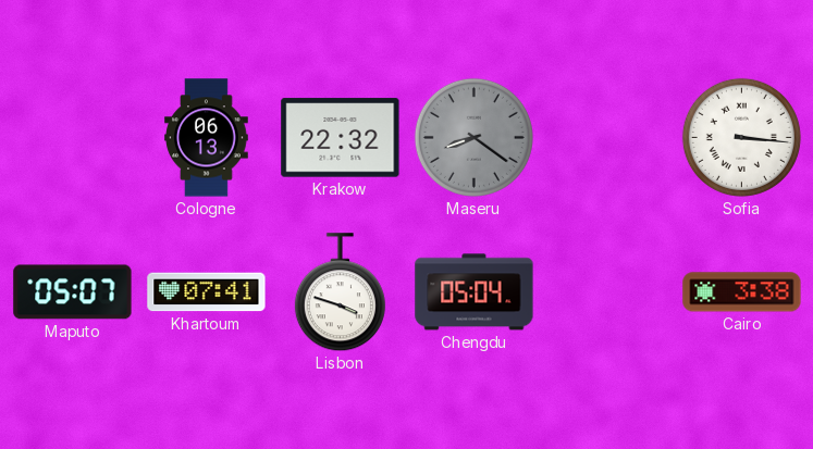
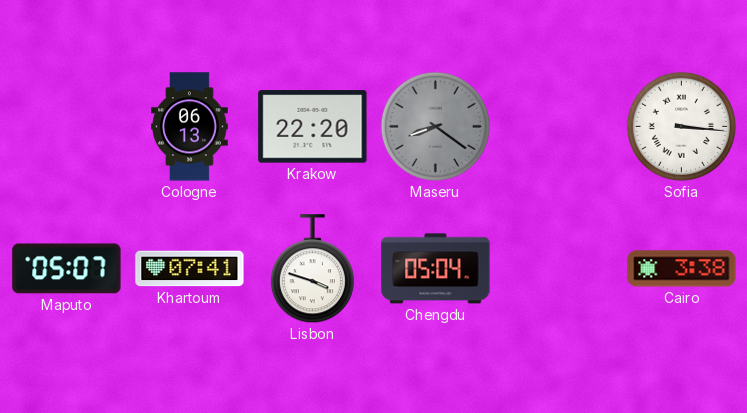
Krakow: 22:32 -> 22:20 (313, 127)
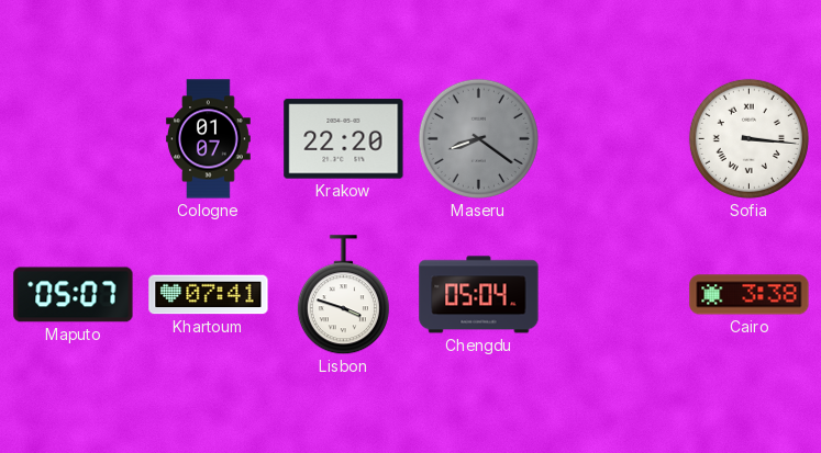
Cologne: 06:13 -> 01:07 (209, 139)
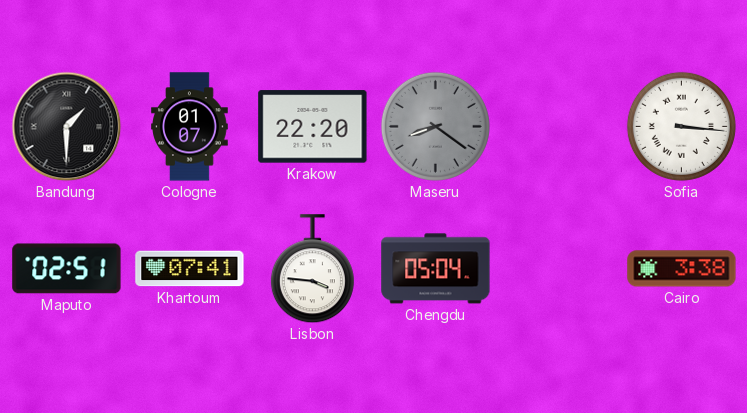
Bandung: none -> 1:30 (67, 127)
Maputo: 05:07 -> 02:51 (67, 269)
Lisbon: 3:48 -> 3:46 (312, 269)
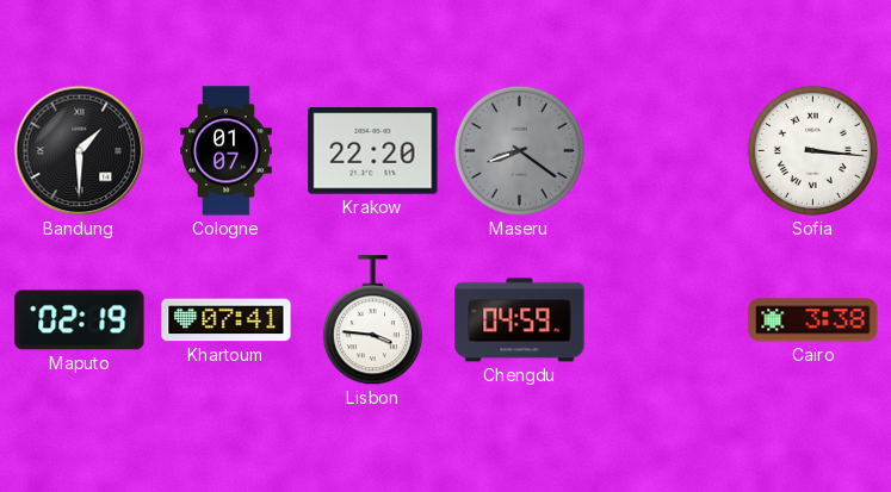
Maputo: 02:51 -> 02:19 (80, 320)
Chengdu: 05:04 -> 04:59 (520, 320)
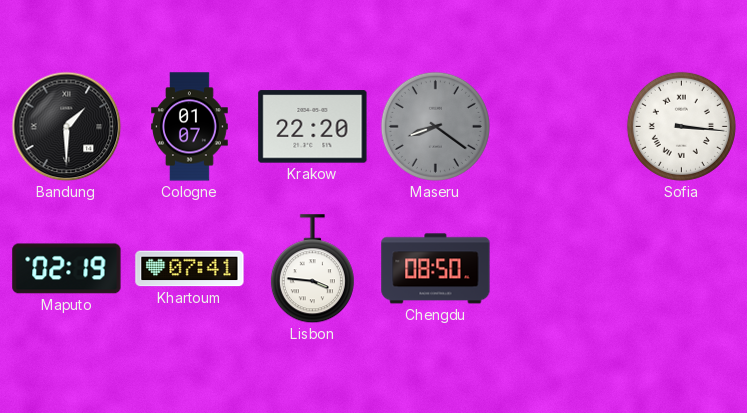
Chengdu: 04:59 -> 08:50 (436, 269)
Cairo: 3:38 -> none (813, 320)
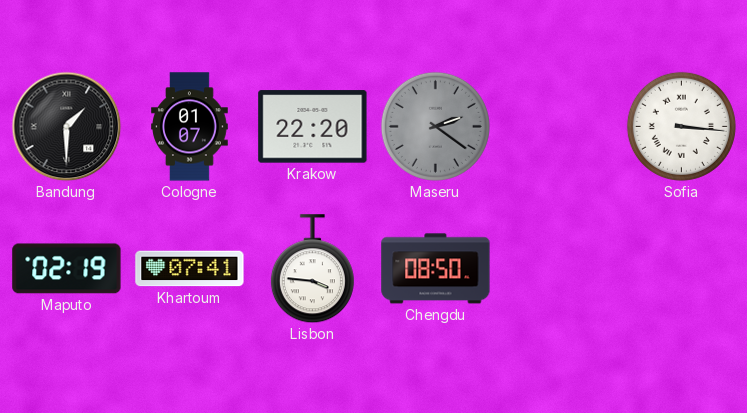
Maseru: 8:21 -> 2:21 (435, 126)
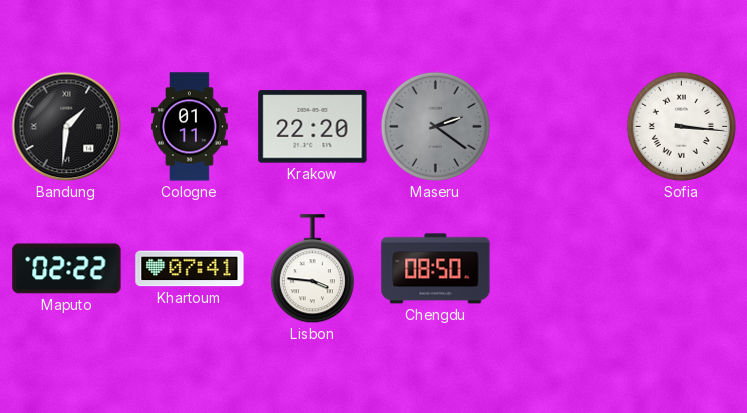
Bandung: 1:30 -> 1:31 (67, 127)
Cologne: 01:07 -> 01:11 (190, 127)
Maputo: 02:19 -> 02:22 (67, 269)
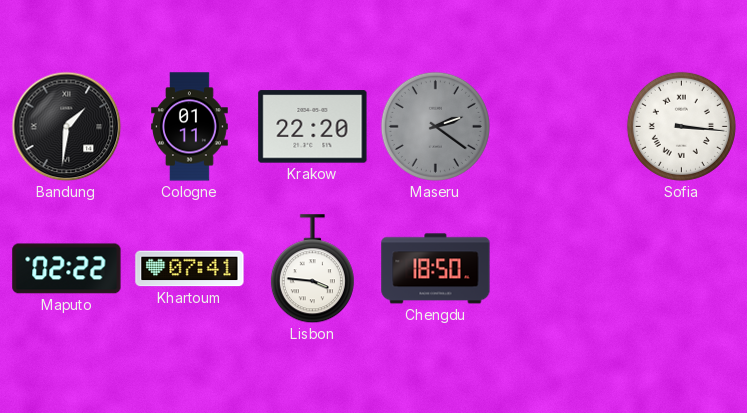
Chengdu: 08:50 -> 18:50 (436, 269)
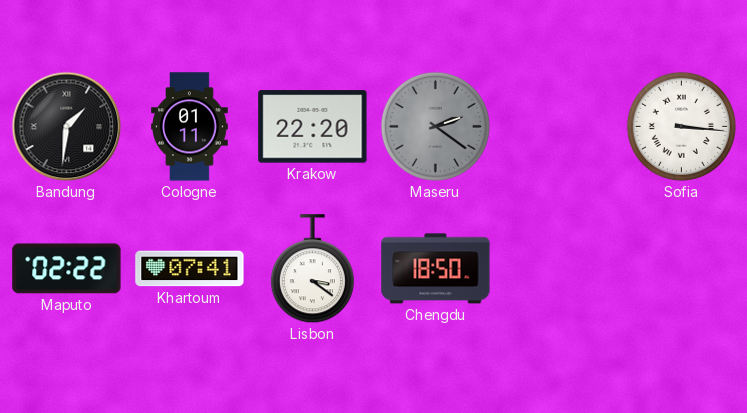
Lisbon: 3:46 -> 3:21 (312, 269)
